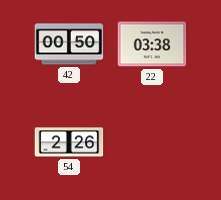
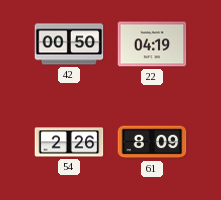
22: 03:38 -> 04:19 (152, 44)
61: none -> 8:09 (152, 142)
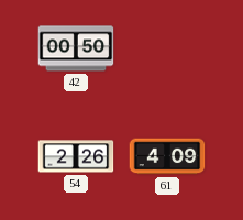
22: 04:19 -> none (152, 44)
61: 8:09 -> 4:09 (167, 156)
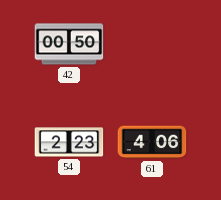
54: 2:26 -> 2:23 (69, 142)
61: 4:09 -> 4:06 (152, 142)
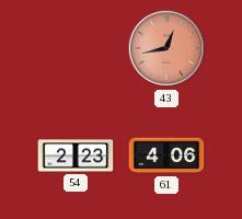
42: 00:50 -> none (69, 44)
43: none -> 12:43 (166, 48)
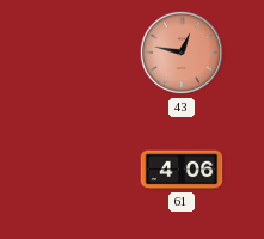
43: 12:43 -> 12:47 (182, 53)
54: 2:23 -> none (76, 155)
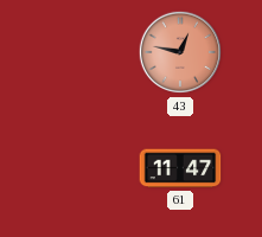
61: 4:06 -> 11:47 (180, 168)
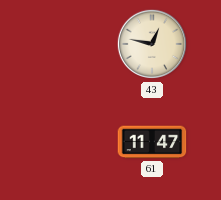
43 dial: salmon -> cream (152, 44)
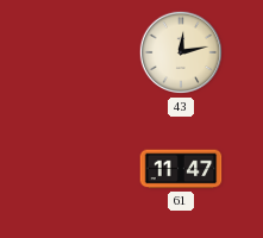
43: 12:47 -> 12:13 (181, 52)
